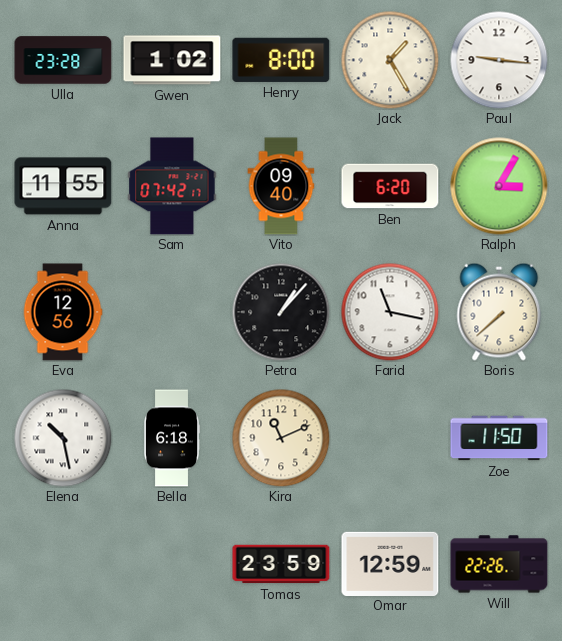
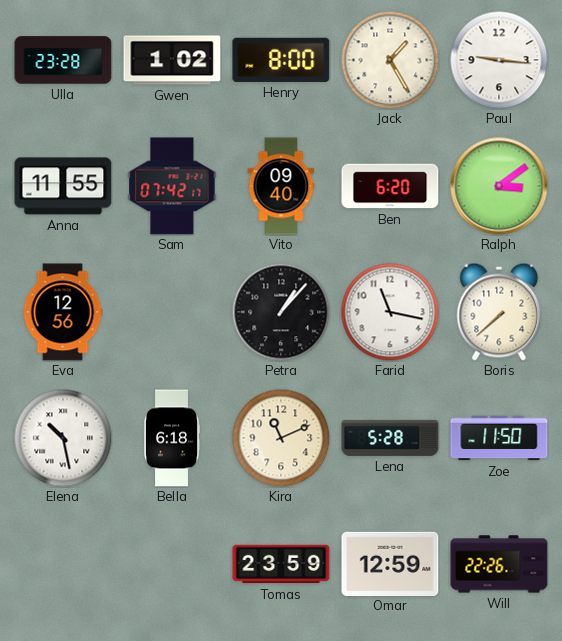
Ralph: 3:05 -> 3:09 (499, 186)
Lena: none -> 5:28 (390, 438)
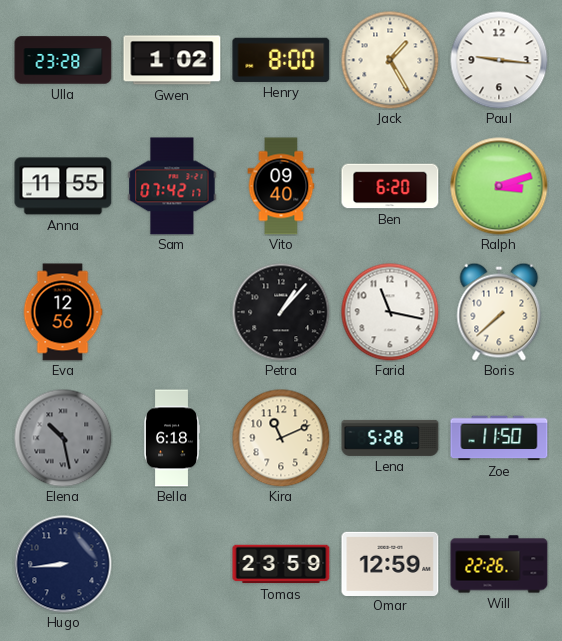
Ralph: 3:09 -> 3:12 (499, 186)
Elena dial: white -> grey (63, 438)
Hugo: none -> 8:44 (63, 564)
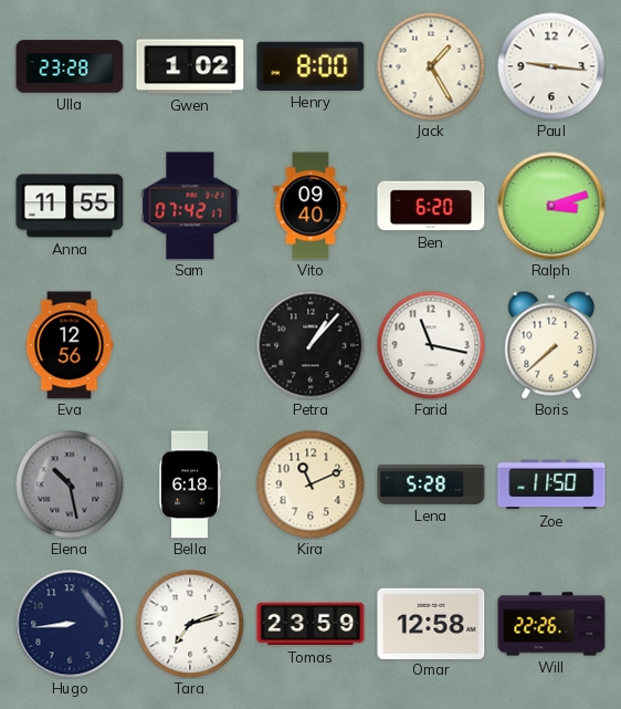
Tara: none -> 7:12 (190, 624)
Omar: 12:59 -> 12:58 (431, 623)
